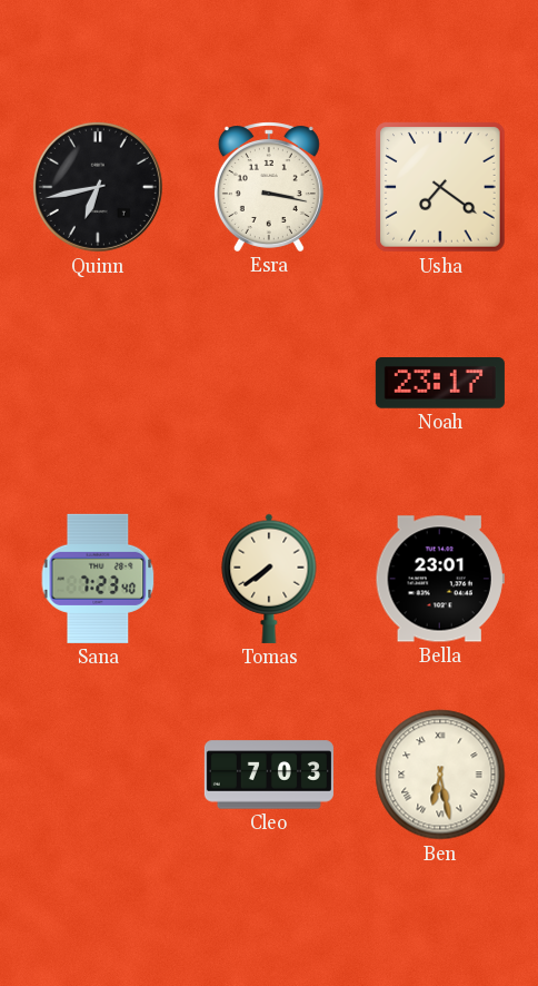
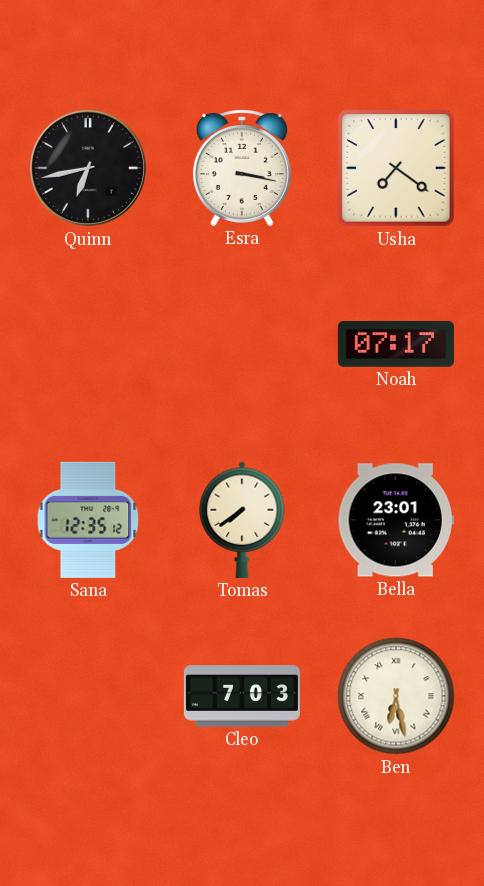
Noah: 23:17 -> 07:17 (396, 344)
Sana: 7:23 -> 12:35 (88, 520)
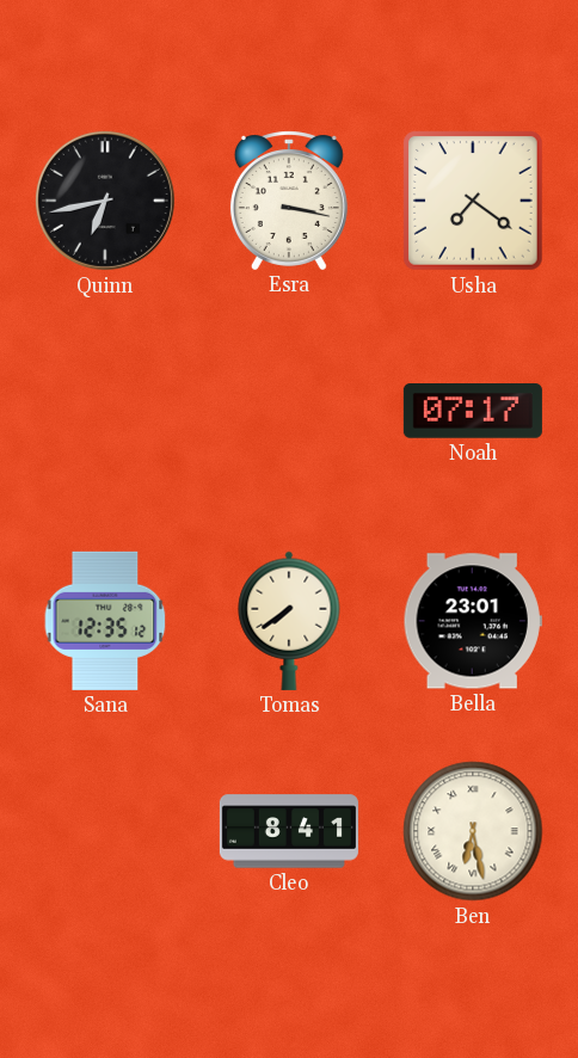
Cleo: 7:03 -> 8:41 (289, 831)
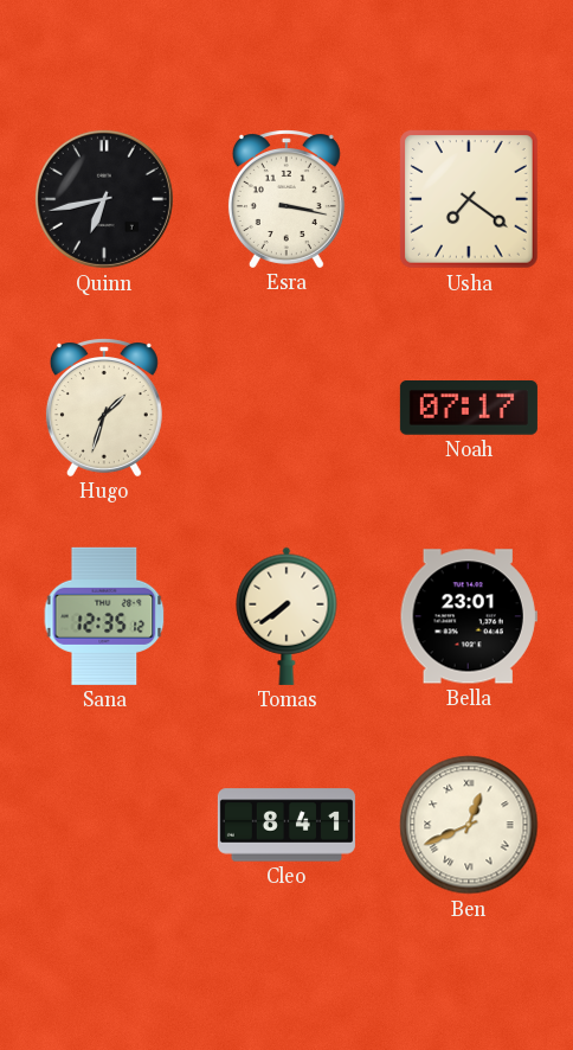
Hugo: none -> 1:33 (104, 408)
Ben: 6:28 -> 12:41 (469, 825)
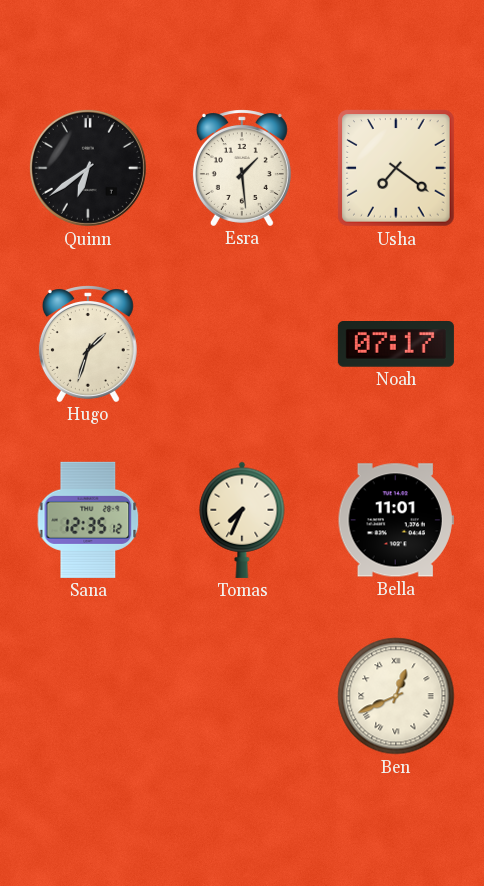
Quinn: 6:43 -> 6:39 (88, 168)
Esra: 3:17 -> 1:29 (242, 168)
Tomas: 7:39 -> 7:34 (242, 520)
Bella: 23:01 -> 11:01 (396, 520)
Cleo: 8:41 -> none (286, 825)
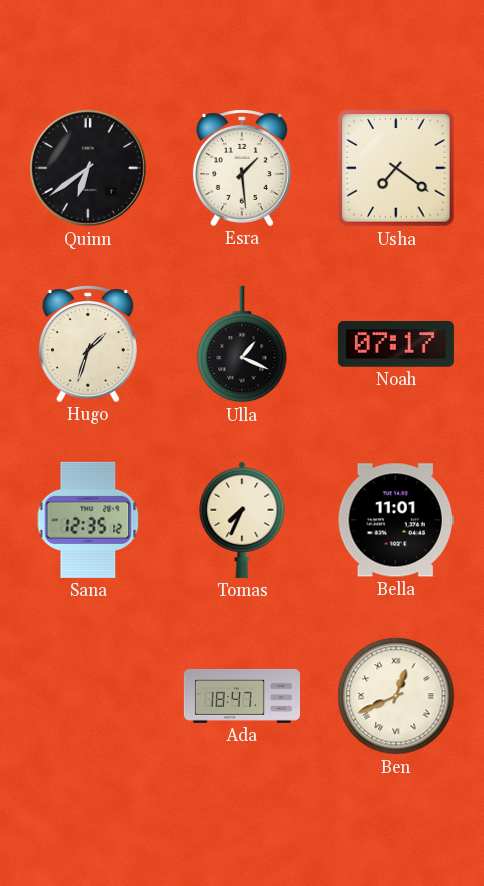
Ulla: none -> 1:19 (242, 344)
Ada: none -> 18:47 (242, 696)
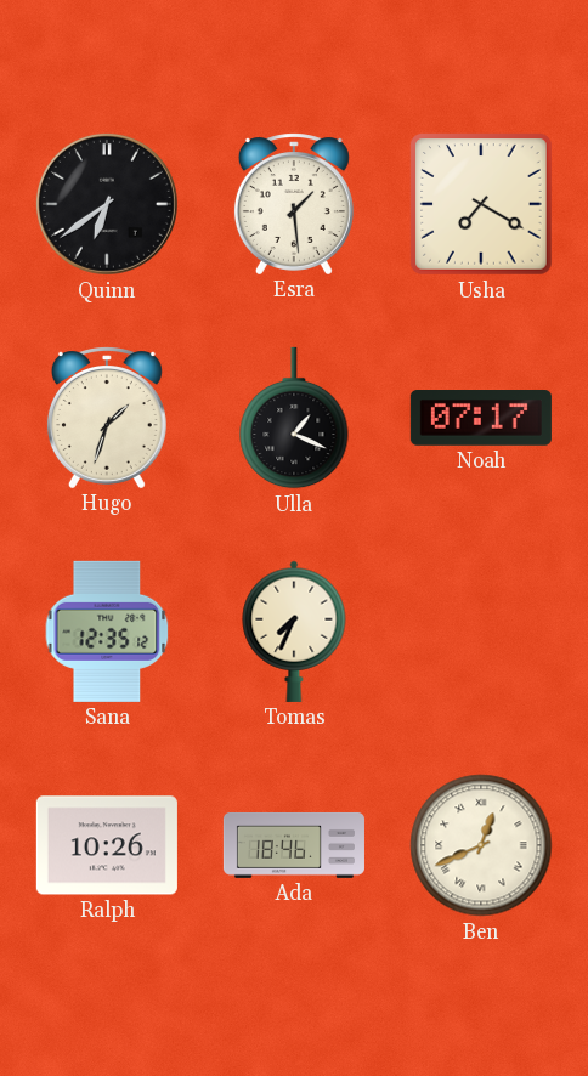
Usha: 7:21 -> 7:20 (482, 205)
Bella: 11:01 -> none (396, 520)
Ralph: none -> 10:26 (107, 845)
Ada: 18:47 -> 18:46 (294, 845)
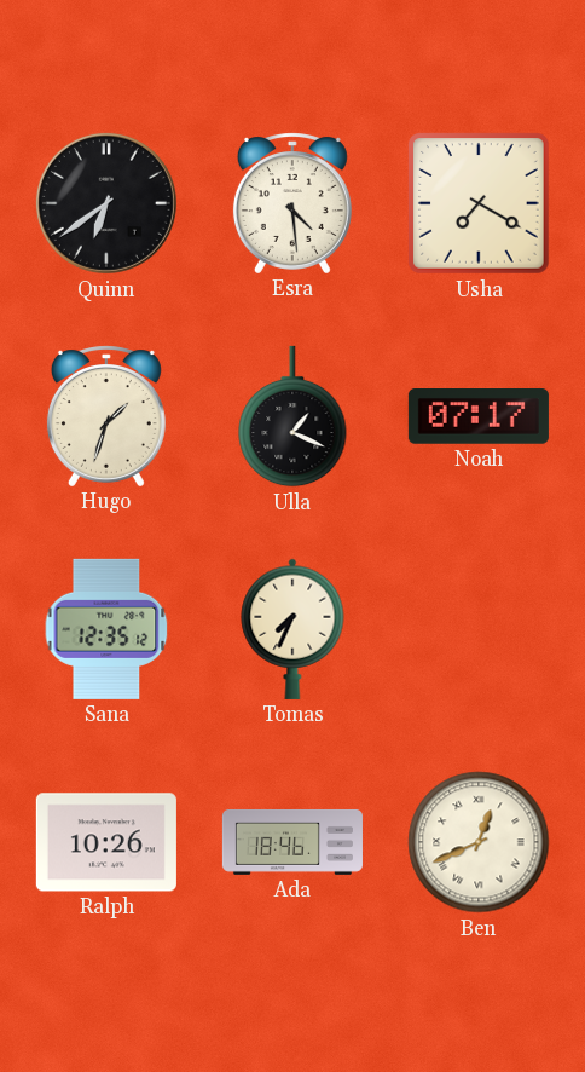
Esra: 1:29 -> 4:29 (292, 203)
